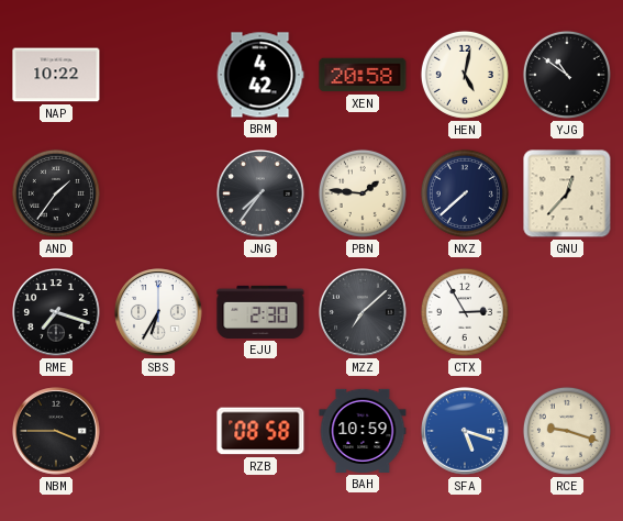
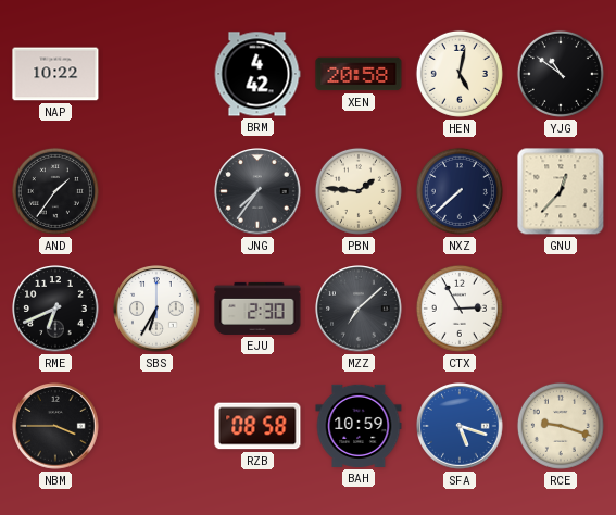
RME: 7:18 -> 6:41 (55, 309)
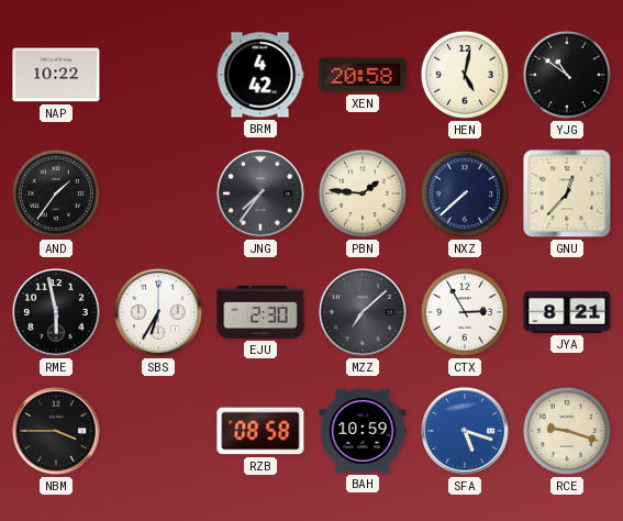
RME: 6:41 -> 5:58 (56, 312)
JYA: none -> 8:21 (567, 312)
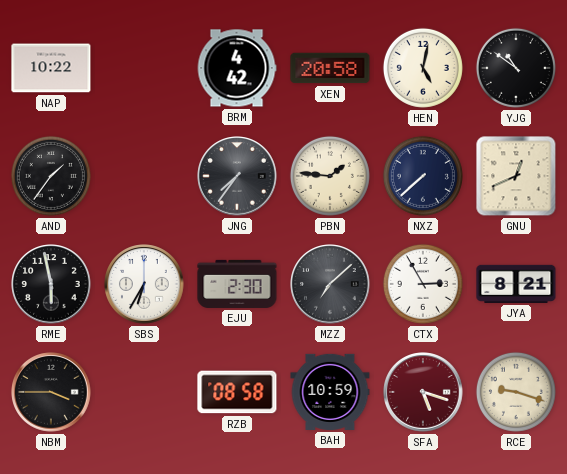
GNU: 12:37 -> 12:41 (516, 176)
SFA dial: blue -> burgundy (423, 392)
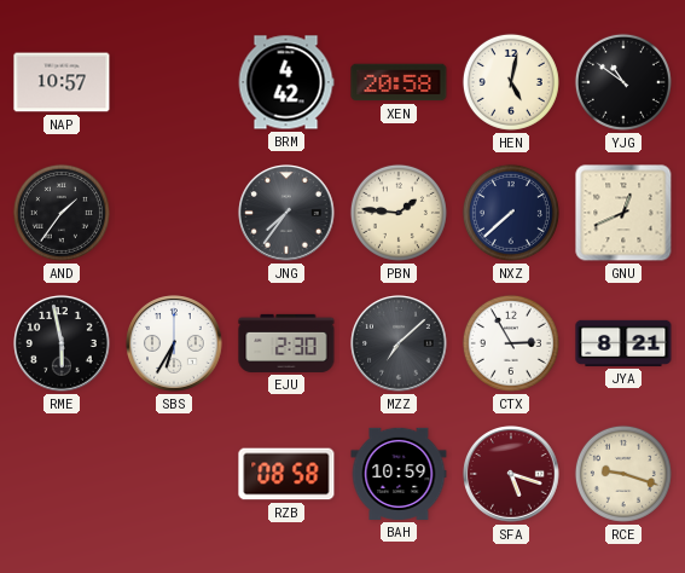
NAP: 10:22 -> 10:57 (62, 82)
NBM: 3:45 -> none (51, 392)
